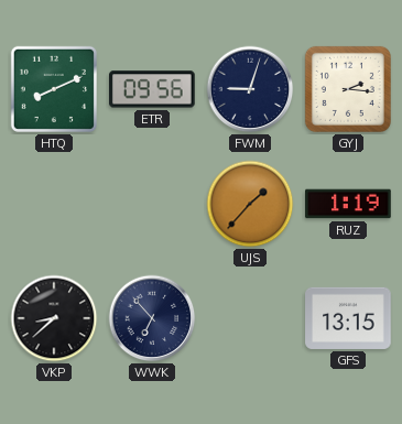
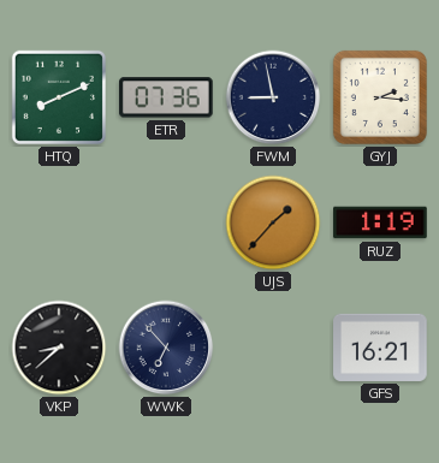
ETR: 09:56 -> 07:36 (167, 97)
FWM: 9:03 -> 8:58 (273, 97)
GFS: 13:15 -> 16:21 (380, 348)
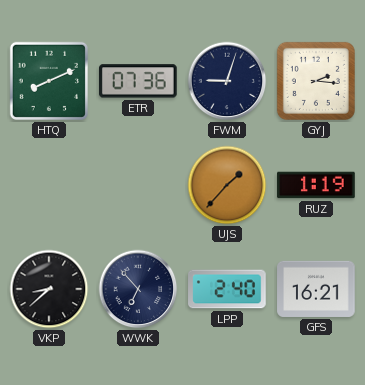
FWM: 8:58 -> 9:03 (227, 81)
LPP: none -> 2:40 (227, 289)
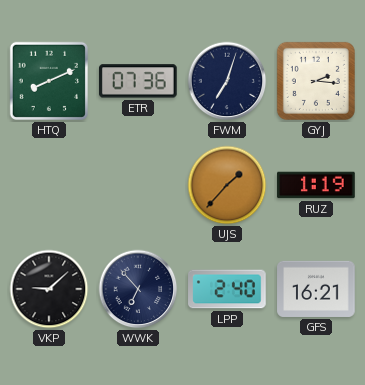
FWM: 9:03 -> 7:03 (227, 81)
VKP: 8:38 -> 9:08 (49, 289)
